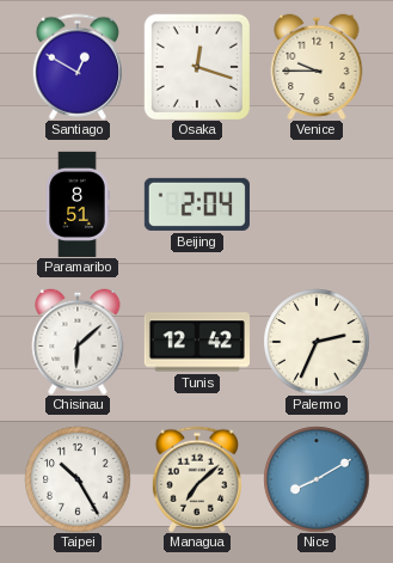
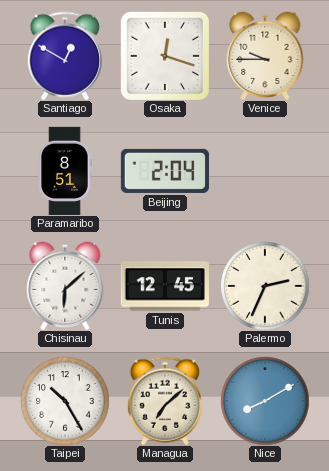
Tunis: 12:42 -> 12:45 (165, 286)
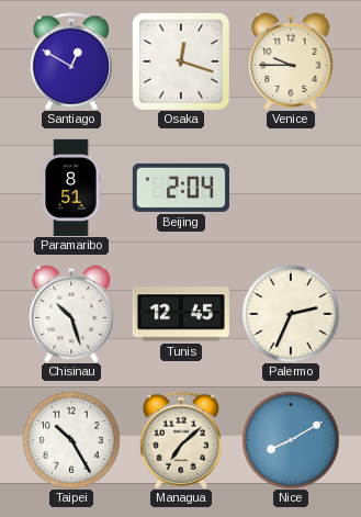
Chisinau: 6:08 -> 10:27 (71, 314)
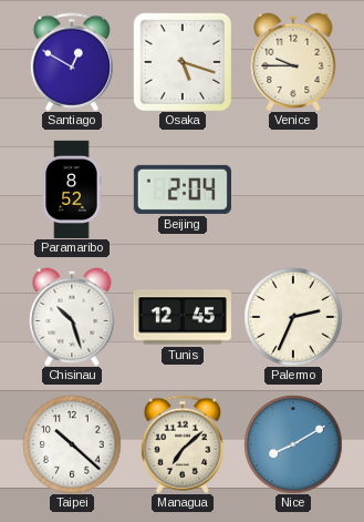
Osaka: 12:18 -> 5:18 (181, 61)
Paramaribo: 8:51 -> 8:52 (72, 190)
Taipei: 10:25 -> 10:22 (72, 444)
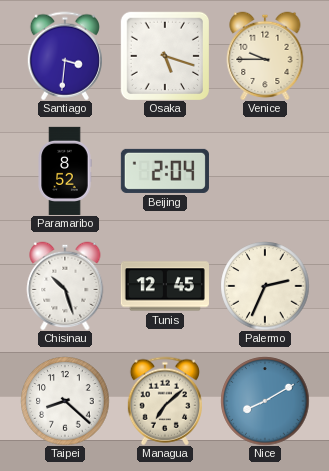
Santiago: 12:50 -> 3:31 (65, 56)
Taipei: 10:22 -> 8:22 (65, 401)
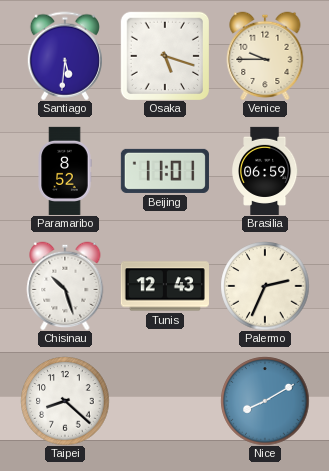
Santiago: 3:31 -> 5:31 (65, 56)
Beijing: 2:04 -> 11:01 (165, 171)
Brasilia: none -> 06:59 (265, 170)
Tunis: 12:45 -> 12:43 (165, 286)
Managua: 7:08 -> none (165, 401)
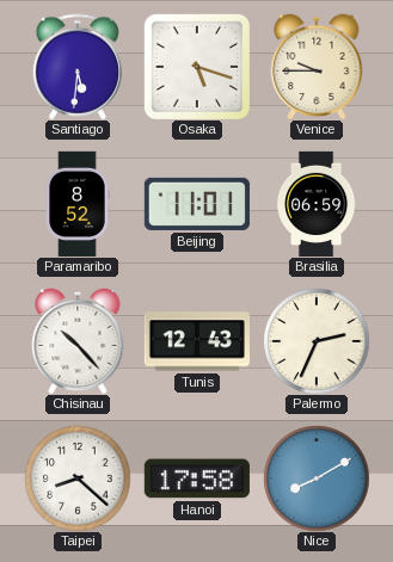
Chisinau: 10:27 -> 10:23 (78, 341)
Hanoi: none -> 17:58 (197, 478)
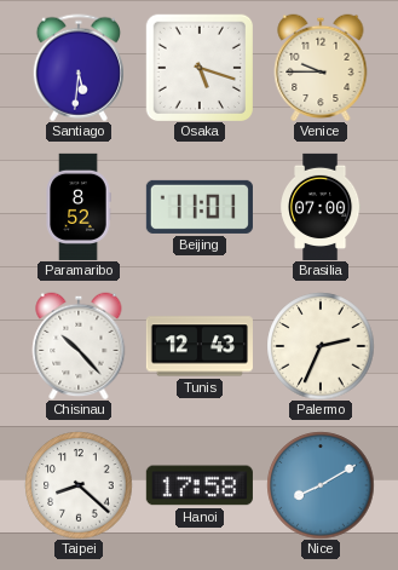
Brasilia: 06:59 -> 07:00 (321, 206)
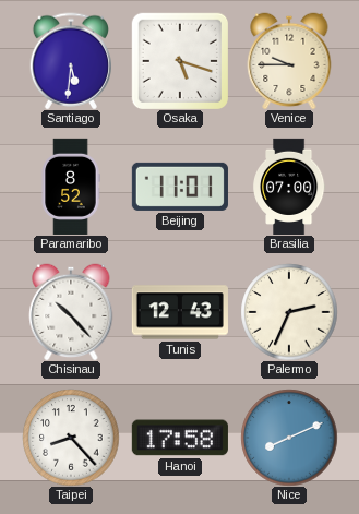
Taipei: 8:22 -> 8:23 (71, 438)
Nice: 8:10 -> 8:11 (289, 438)
